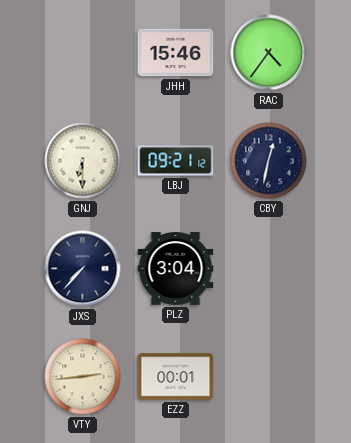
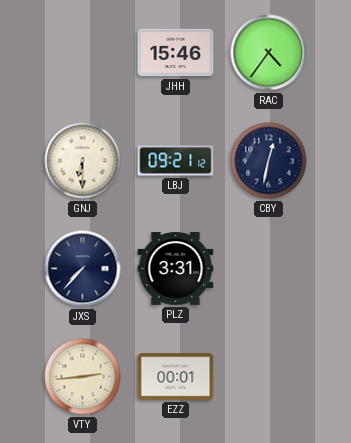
PLZ: 3:04 -> 3:31 (176, 269)
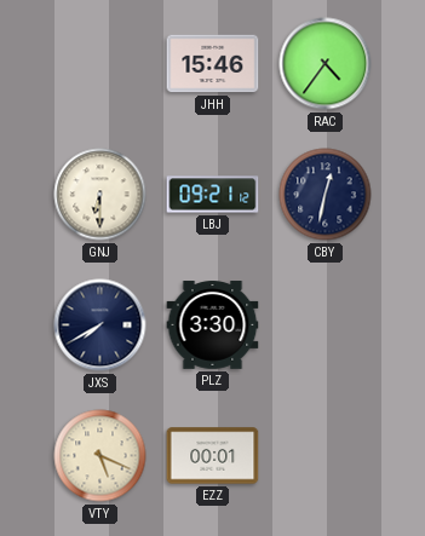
JXS: 7:37 -> 7:40 (100, 325)
PLZ: 3:31 -> 3:30 (213, 325)
VTY: 2:44 -> 5:19 (100, 456)
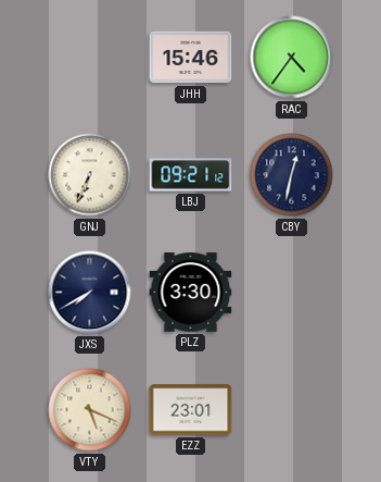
GNJ: 6:30 -> 6:34 (90, 175)
EZZ: 00:01 -> 23:01 (191, 410)
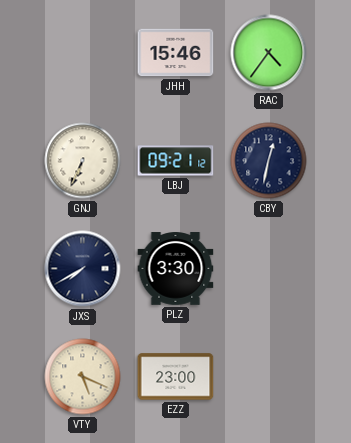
EZZ: 23:01 -> 23:00 (176, 377)
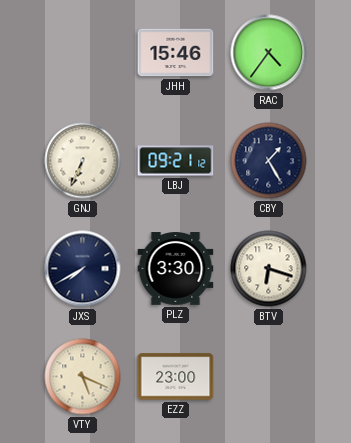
CBY: 12:32 -> 1:25 (269, 161)
BTV: none -> 6:18 (269, 269)
